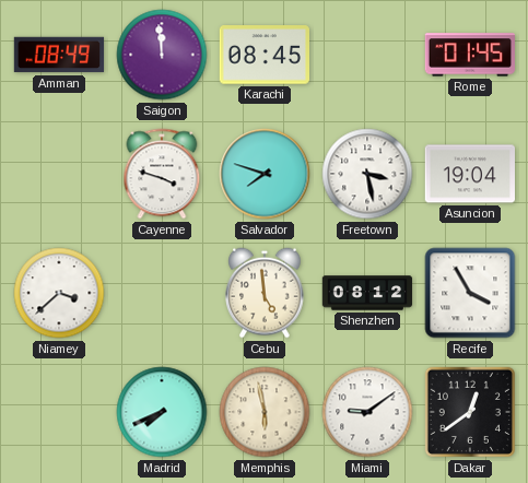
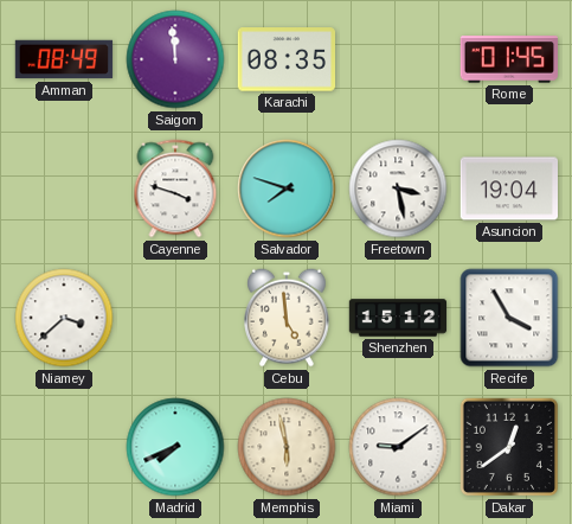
Karachi: 08:45 -> 08:35 (285, 59)
Shenzhen: 08:12 -> 15:12 (398, 318)
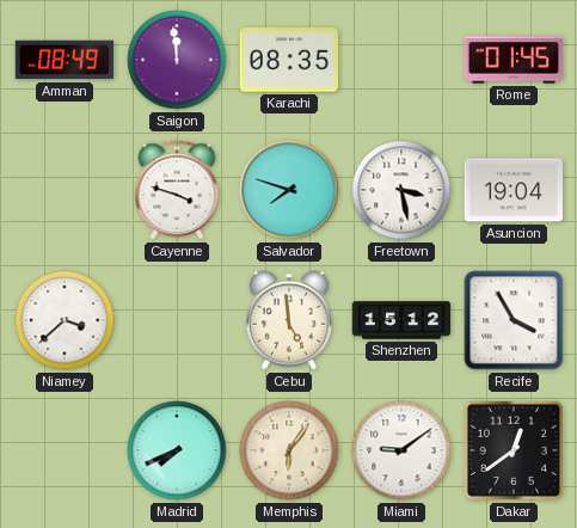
Memphis: 5:58 -> 6:06 (289, 450)
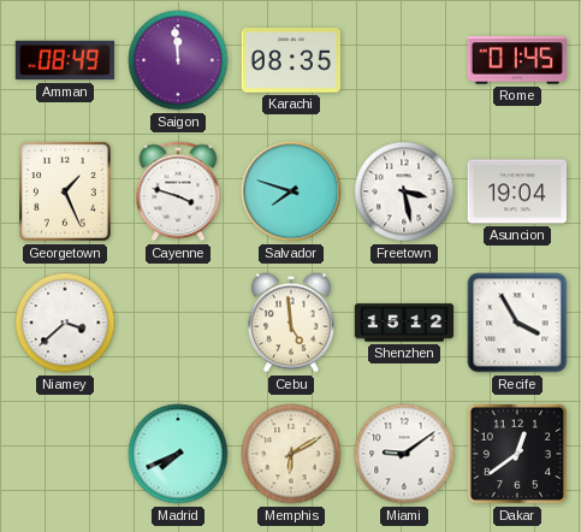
Georgetown: none -> 1:26 (65, 191)
Memphis: 6:06 -> 6:10 (291, 454)
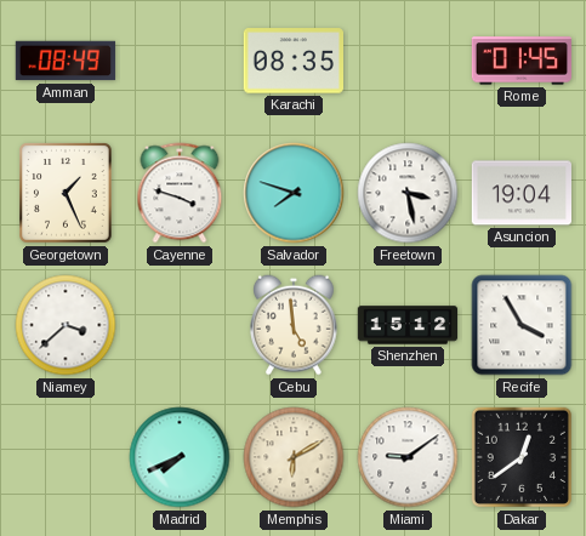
Saigon: 11:59 -> none (178, 60)
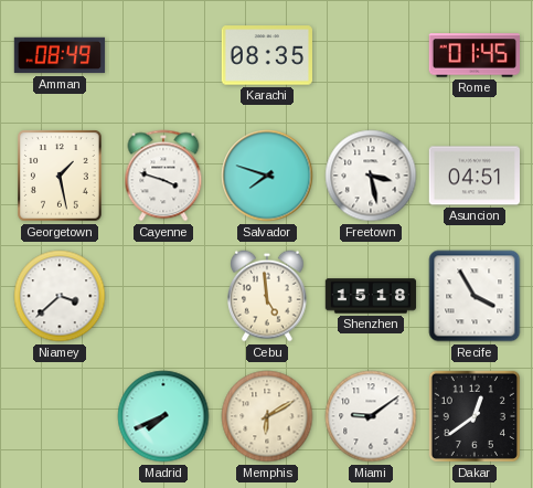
Georgetown: 1:26 -> 1:28 (60, 176)
Asuncion: 19:04 -> 04:51 (473, 176)
Shenzhen: 15:12 -> 15:18 (371, 296)
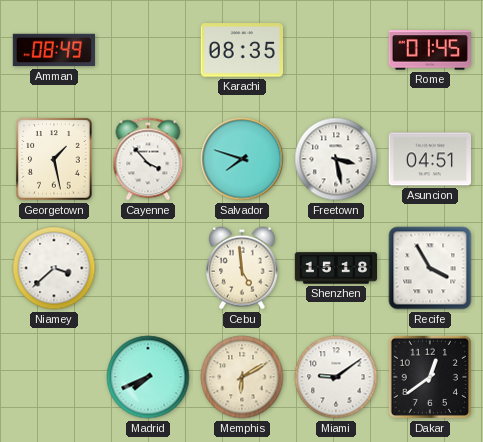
Cayenne: 3:48 -> 3:53 (148, 159)
